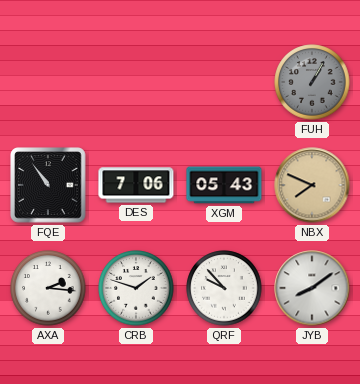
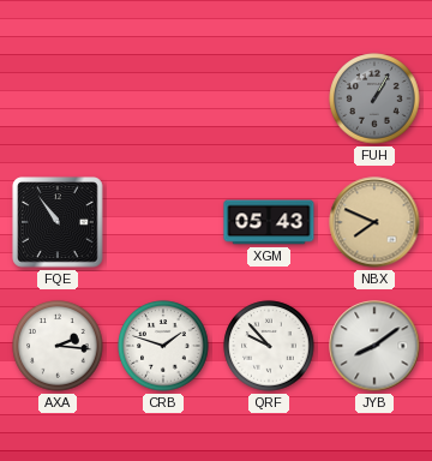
DES: 7:06 -> none (136, 185)
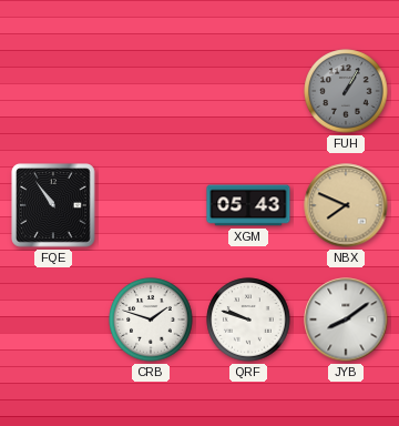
AXA: 2:16 -> none (58, 346)
QRF: 9:53 -> 9:48 (248, 319)
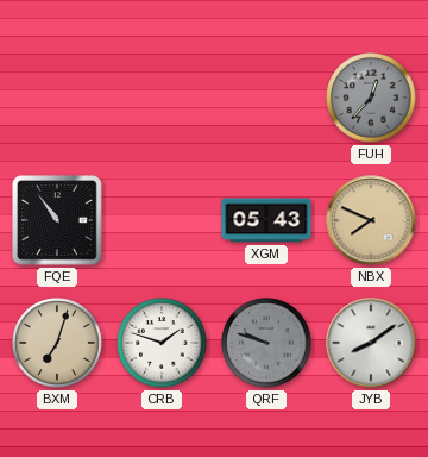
FUH: 1:05 -> 12:37 (371, 98)
BXM: none -> 7:03 (57, 343)
QRF dial: white -> grey (266, 343)
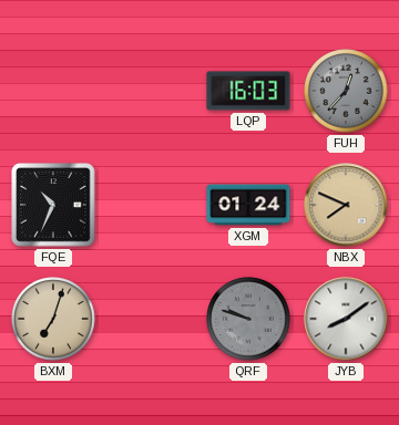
LQP: none -> 16:03 (248, 91)
FQE: 10:54 -> 10:34 (53, 205)
XGM: 05:43 -> 01:24 (248, 205)
CRB: 1:48 -> none (162, 343)
